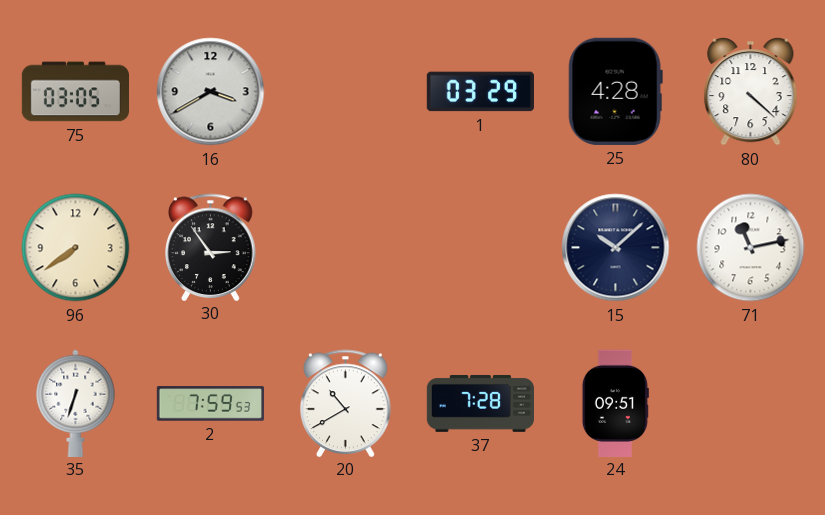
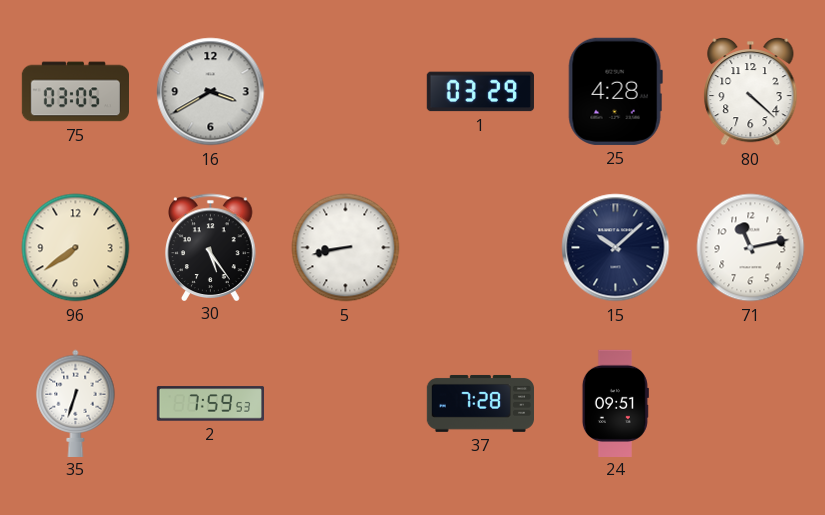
30: 2:54 -> 5:24 (211, 247)
5: none -> 8:43 (346, 248)
20: 10:40 -> none (346, 403)
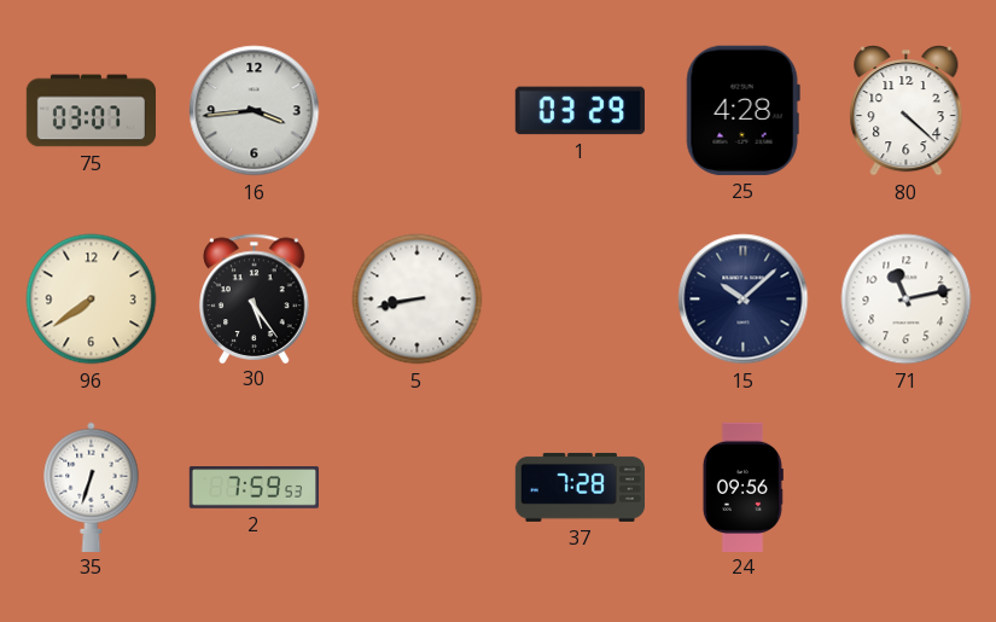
75: 03:05 -> 03:07 (91, 111)
16: 3:40 -> 3:44 (255, 111)
24: 09:51 -> 09:56 (742, 487)
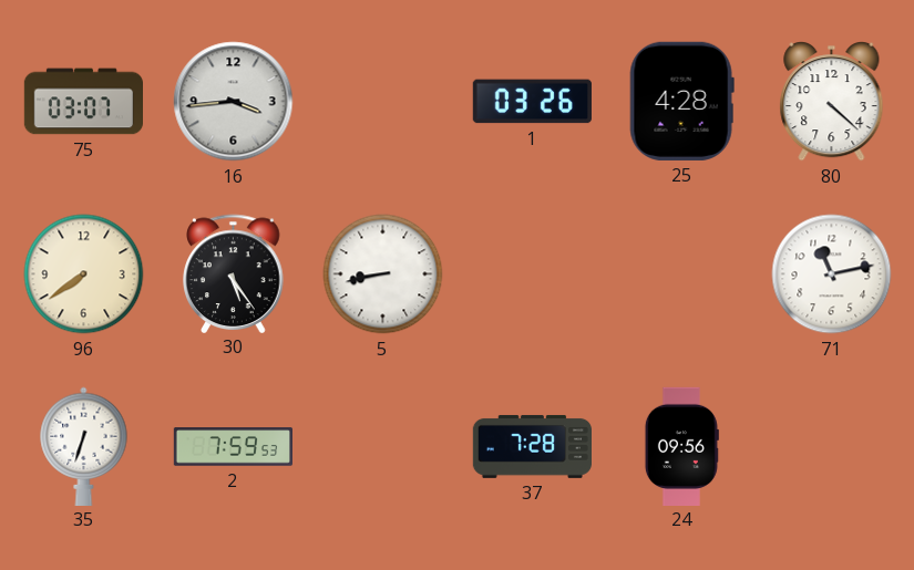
1: 03:29 -> 03:26 (532, 102)
15: 10:08 -> none (744, 300)
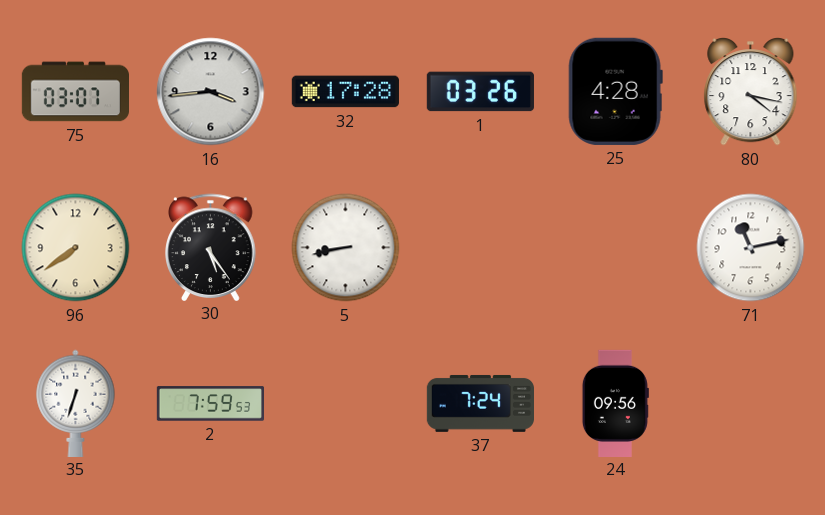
32: none -> 17:28 (345, 92)
80: 4:22 -> 4:17 (751, 91)
37: 7:28 -> 7:24 (480, 403)
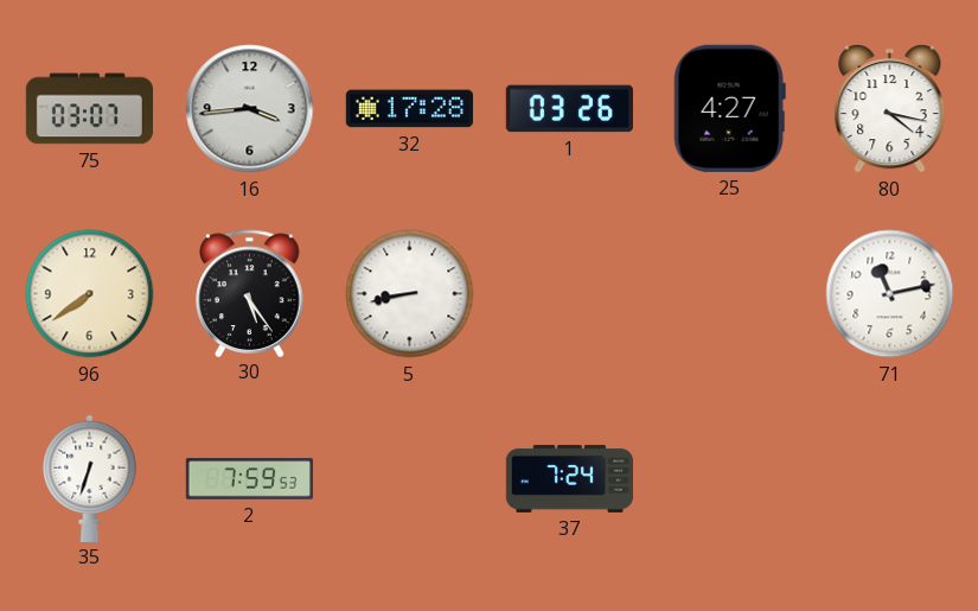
25: 4:28 -> 4:27 (729, 108)
24: 09:56 -> none (615, 403)
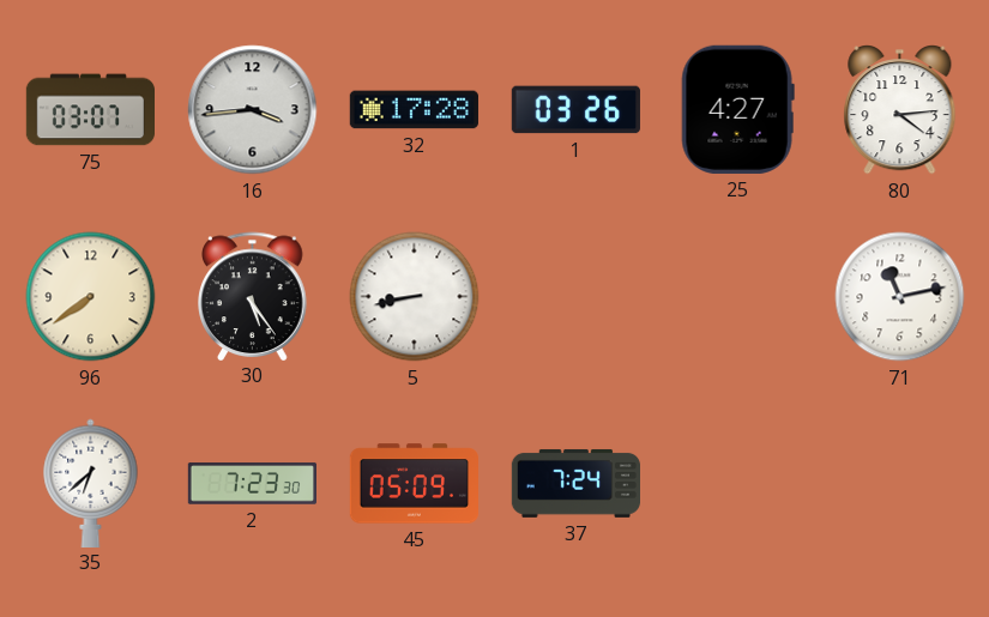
80: 4:17 -> 4:14 (900, 109)
35: 6:33 -> 6:38 (91, 483)
2: 7:59 -> 7:23 (252, 484)
45: none -> 05:09 (414, 484)
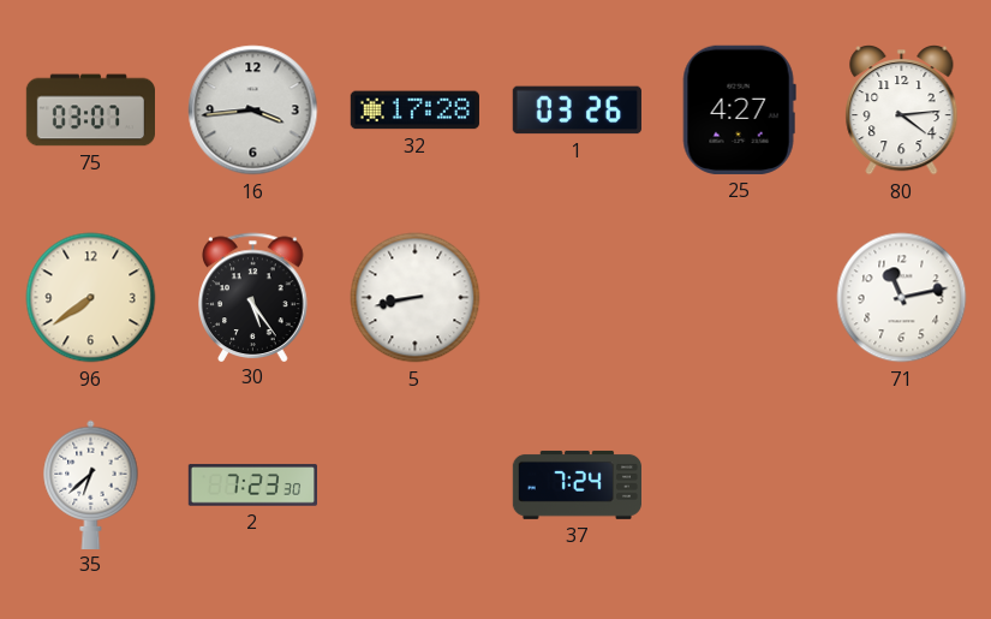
45: 05:09 -> none (414, 484)
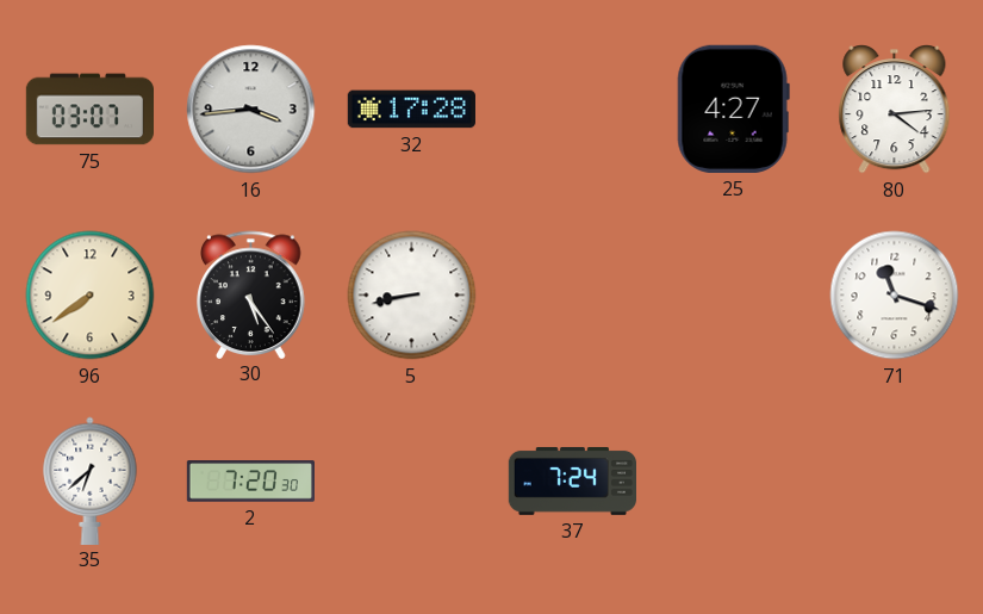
1: 03:26 -> none (577, 111)
71: 11:13 -> 11:18 (895, 296)
2: 7:23 -> 7:20 (250, 482)
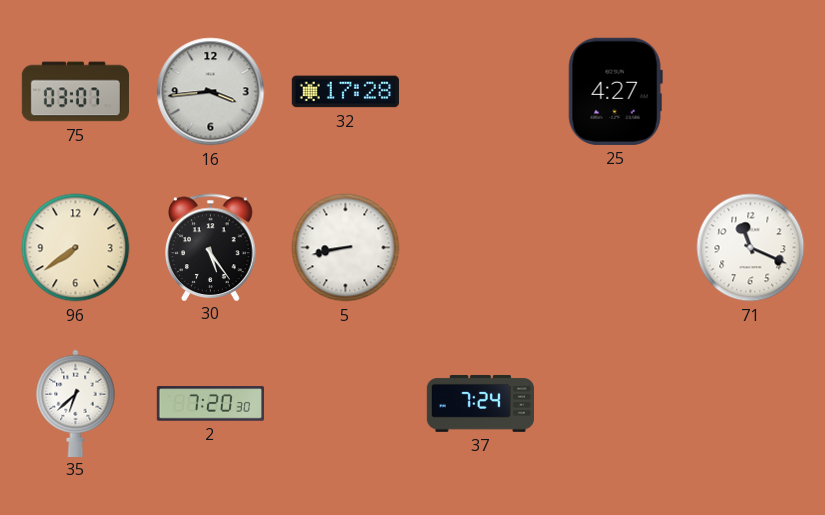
80: 4:14 -> none (895, 108)
71: 11:18 -> 11:19 (751, 248)
